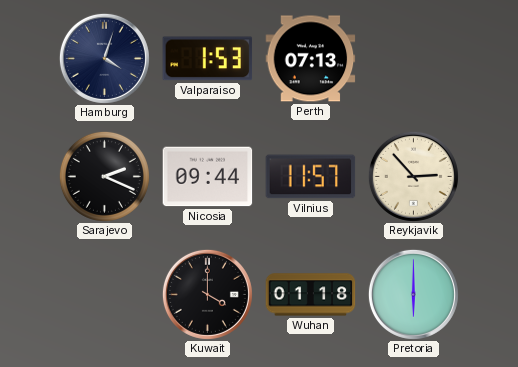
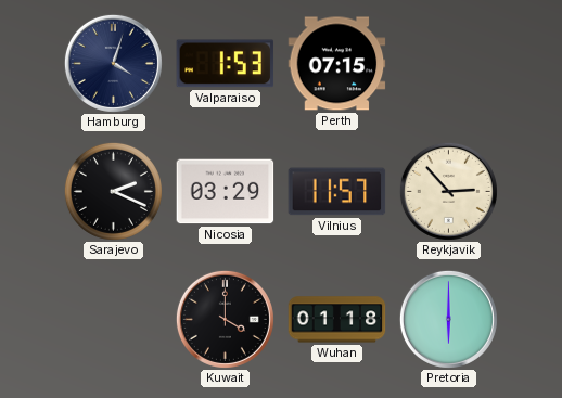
Perth: 07:13 -> 07:15 (337, 64)
Nicosia: 09:44 -> 03:29 (226, 192)
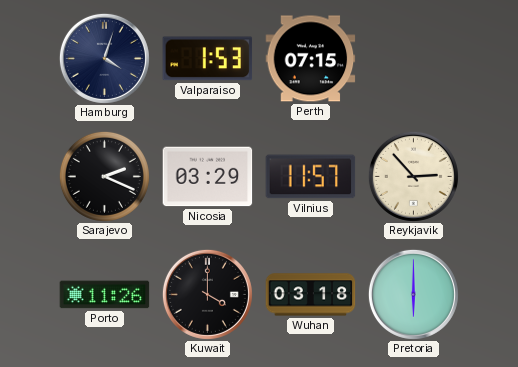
Porto: none -> 11:26 (105, 295)
Wuhan: 01:18 -> 03:18 (311, 295)
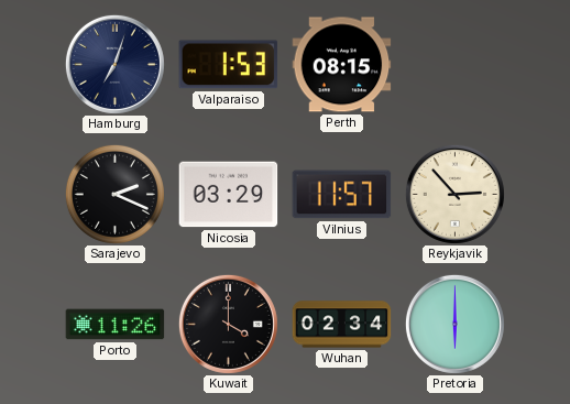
Hamburg: 4:03 -> 7:03 (114, 64)
Perth: 07:15 -> 08:15 (342, 65)
Wuhan: 03:18 -> 02:34 (342, 325)
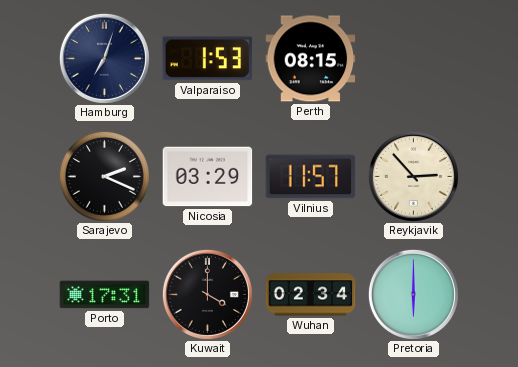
Porto: 11:26 -> 17:31 (105, 295)
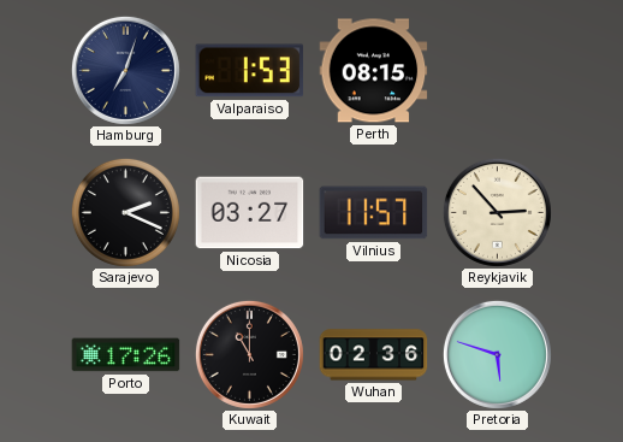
Nicosia: 03:29 -> 03:27 (250, 213)
Porto: 17:31 -> 17:26 (126, 355)
Kuwait: 4:00 -> 11:00 (249, 354)
Wuhan: 02:34 -> 02:36 (374, 355)
Pretoria: 6:00 -> 5:48 (497, 354)
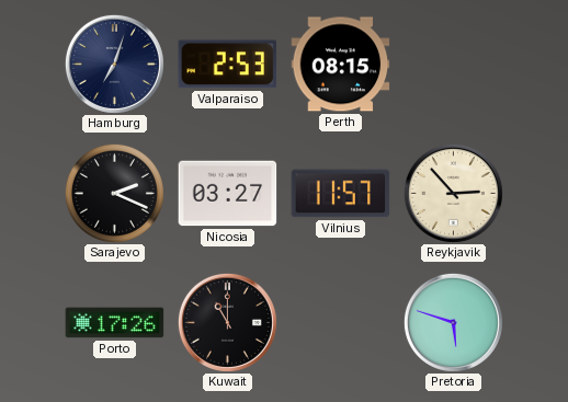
Valparaiso: 1:53 -> 2:53 (228, 65)
Wuhan: 02:36 -> none (374, 355)
